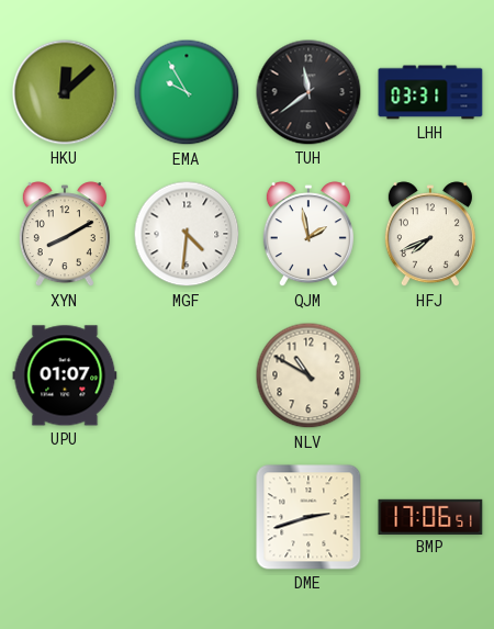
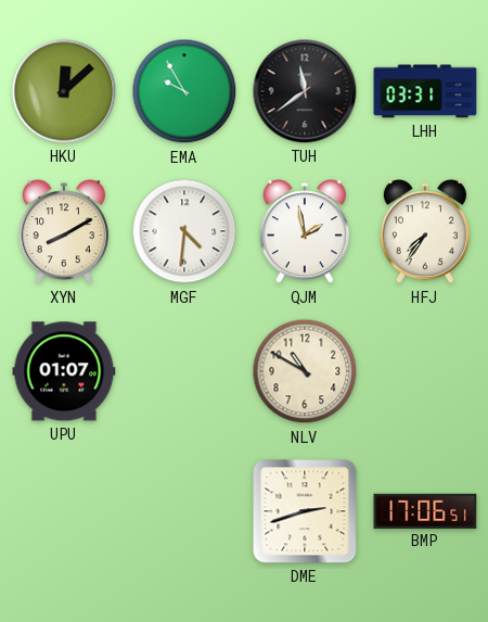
HFJ: 7:41 -> 7:36 (425, 232)
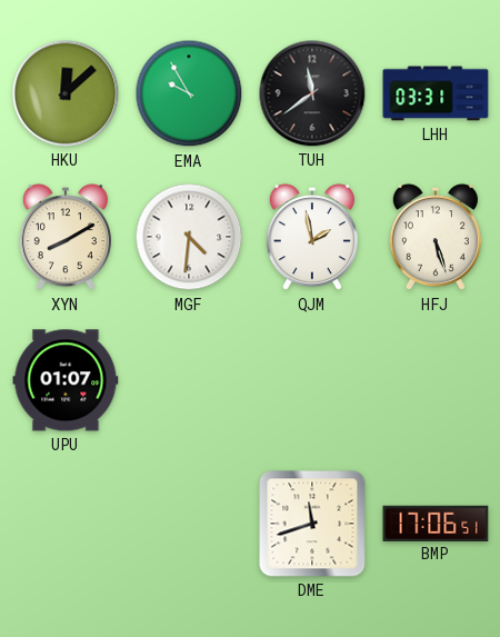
HFJ: 7:36 -> 5:27 (436, 238)
NLV: 10:50 -> none (305, 371)
DME: 2:42 -> 11:42 (312, 524)
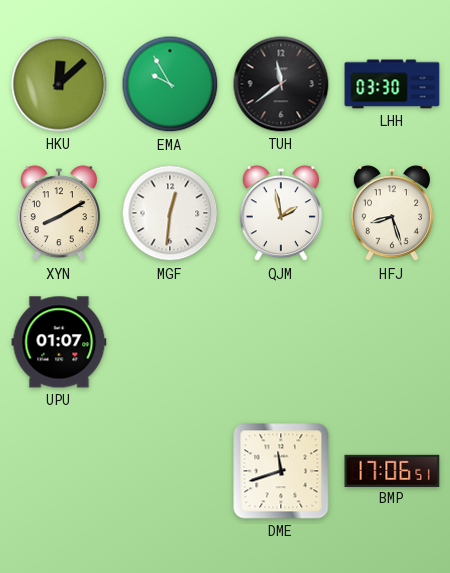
LHH: 03:31 -> 03:30 (392, 84)
MGF: 4:31 -> 12:31 (170, 213)
HFJ: 5:27 -> 8:27 (392, 214)
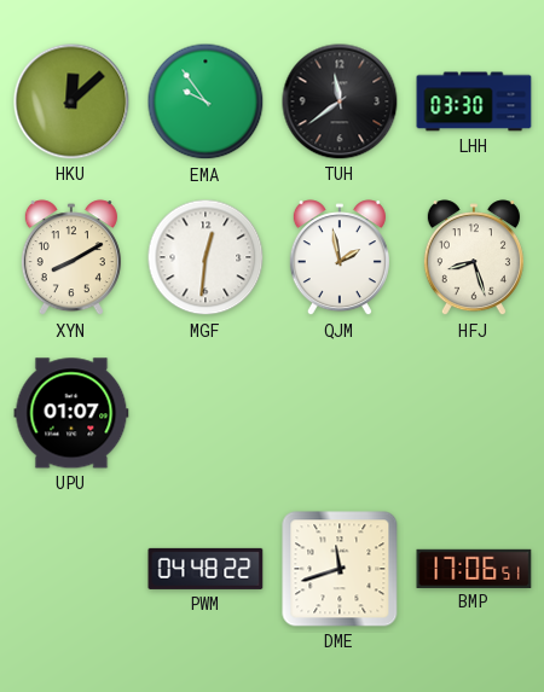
EMA: 9:55 -> 9:54 (206, 101)
PWM: none -> 04:48 (206, 569)
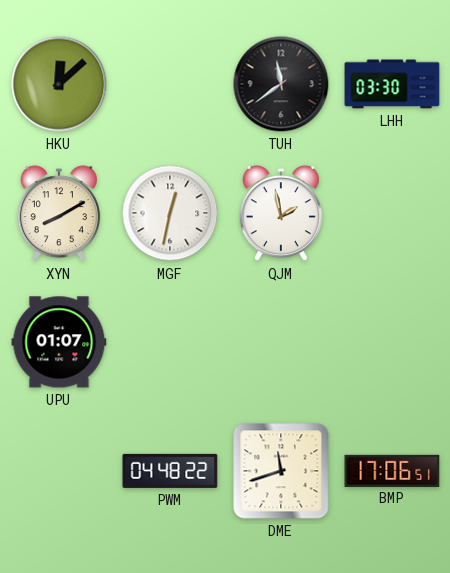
EMA: 9:54 -> none (206, 101)
MGF: 12:31 -> 12:32 (170, 213)
HFJ: 8:27 -> none (474, 258)
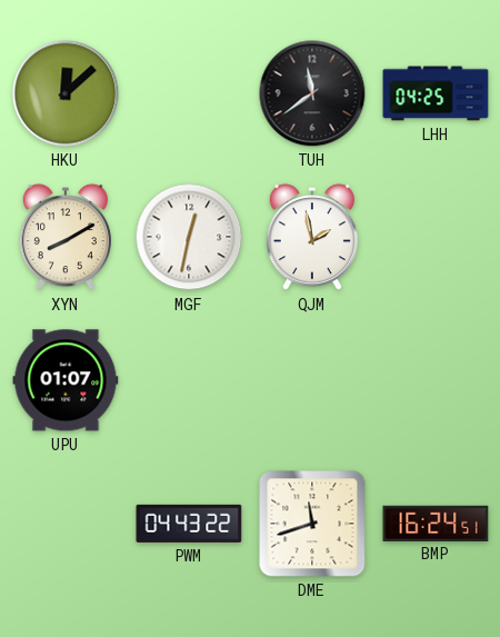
LHH: 03:30 -> 04:25 (436, 93)
PWM: 04:48 -> 04:43 (189, 524)
BMP: 17:06 -> 16:24 (436, 522)
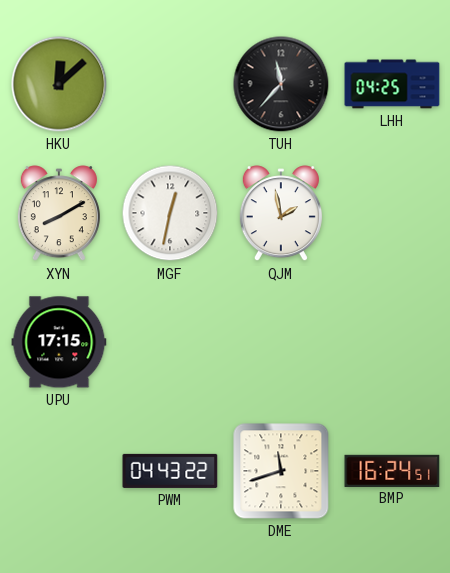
TUH: 11:39 -> 11:37 (281, 84)
UPU: 01:07 -> 17:15 (59, 342)
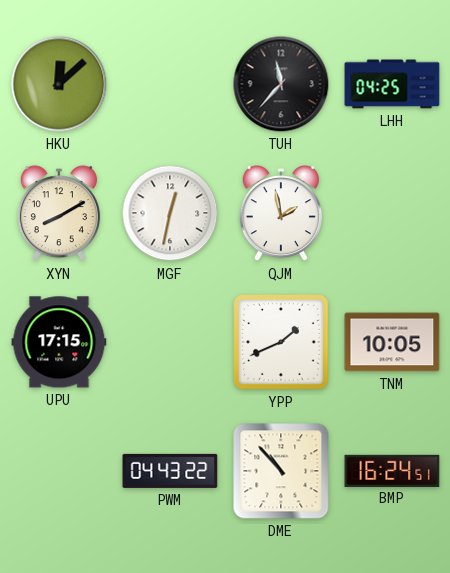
YPP: none -> 1:41 (282, 343)
TNM: none -> 10:05 (392, 342)
DME: 11:42 -> 10:53 (281, 471)
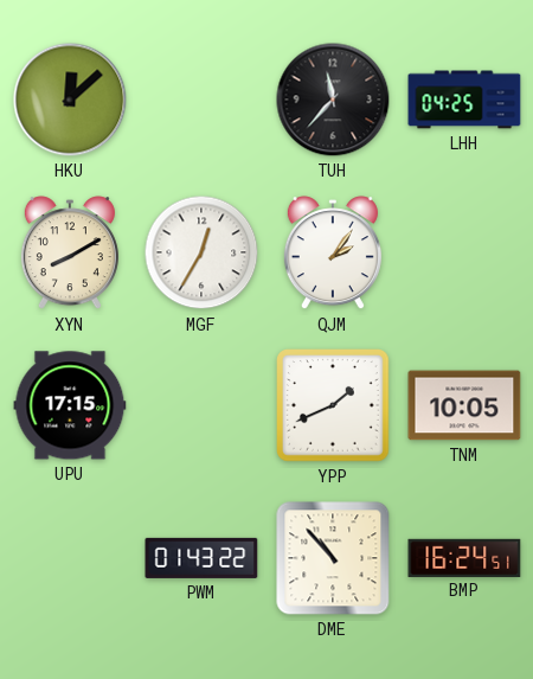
MGF: 12:32 -> 12:35 (201, 252)
QJM: 1:58 -> 2:06 (333, 254)
PWM: 04:43 -> 01:43 (201, 558)
